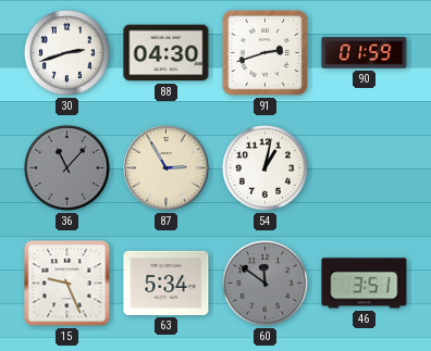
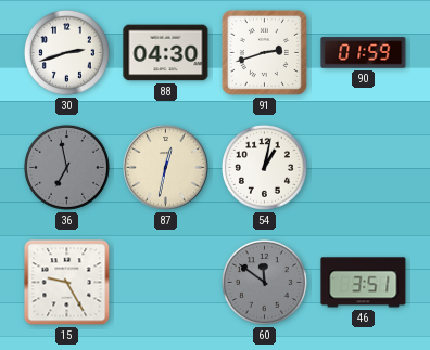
36: 11:07 -> 6:58 (66, 167)
87: 2:55 -> 12:32 (166, 168)
15: 9:26 -> 9:25 (67, 283)
63: 5:34 -> none (167, 283)
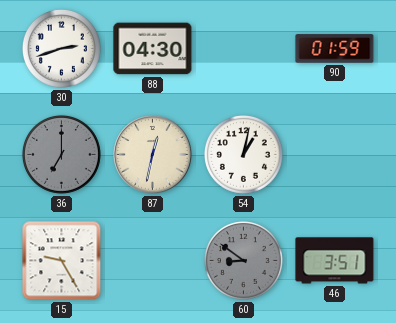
91: 2:42 -> none (264, 52)
36: 6:58 -> 7:00 (61, 154)
60: 11:51 -> 8:51 (243, 260)
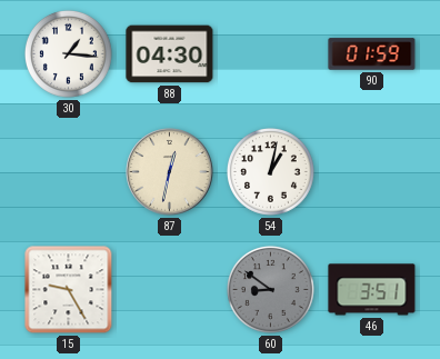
30: 2:42 -> 1:16 (68, 53)
36: 7:00 -> none (61, 154)
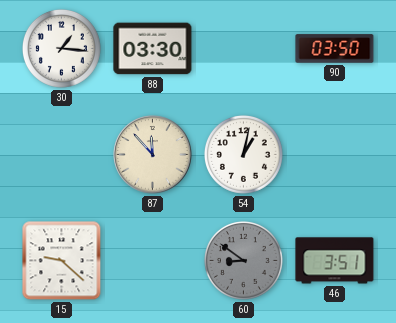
88: 04:30 -> 03:30 (153, 49)
90: 01:59 -> 03:50 (335, 49)
87: 12:32 -> 11:53 (153, 155)
15: 9:25 -> 9:22 (62, 261)
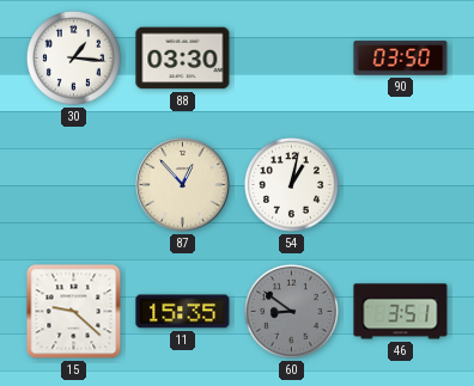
87: 11:53 -> 12:53 (183, 185)
11: none -> 15:35 (183, 312)
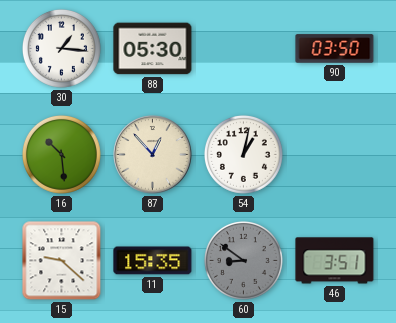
88: 03:30 -> 05:30 (153, 49)
16: none -> 10:29 (61, 154)
